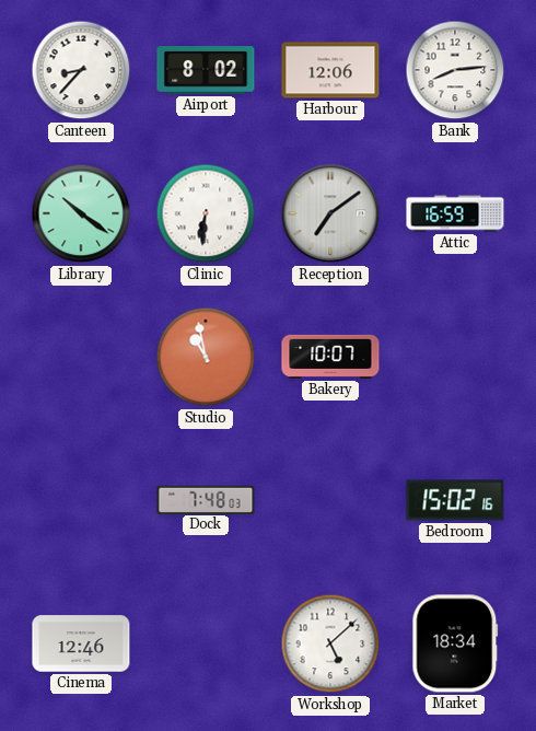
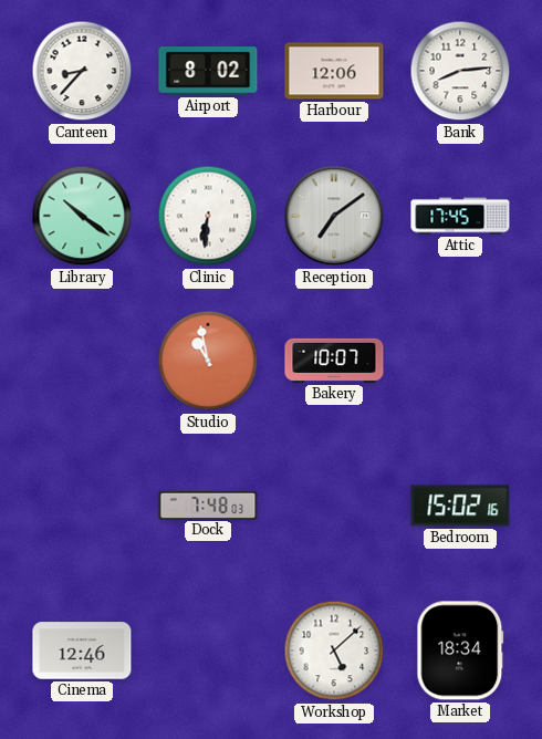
Attic: 16:59 -> 17:45 (460, 216)
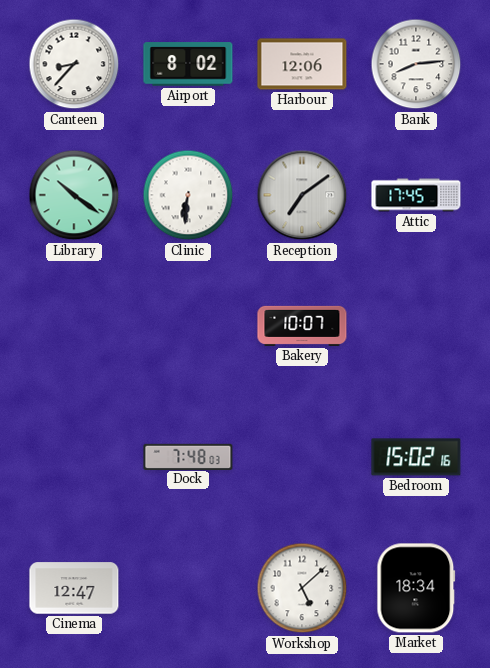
Studio: 10:58 -> none (208, 361)
Cinema: 12:46 -> 12:47 (74, 588)
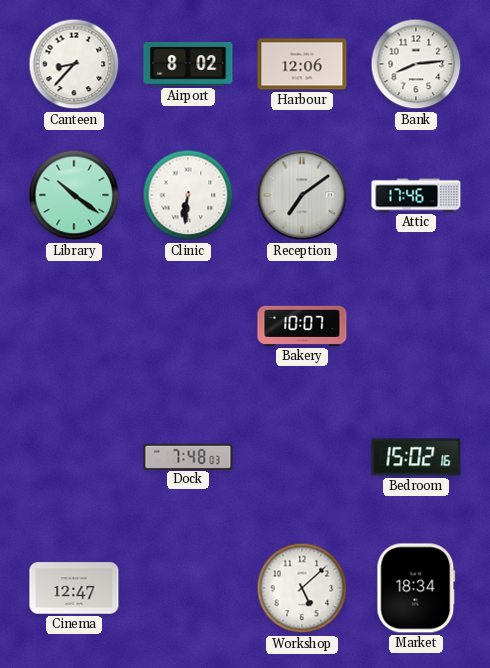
Attic: 17:45 -> 17:46 (416, 195)
